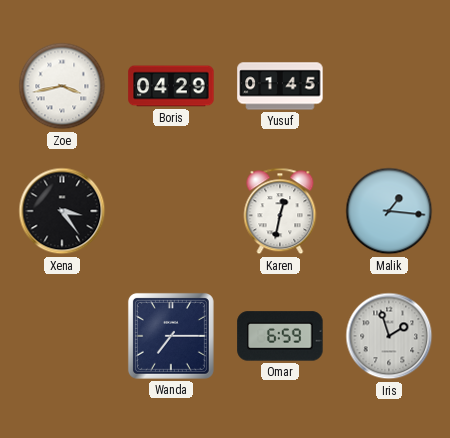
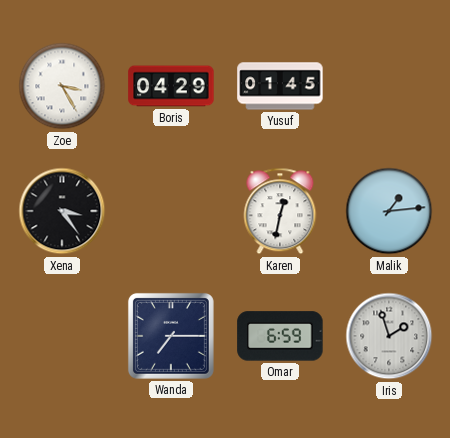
Zoe: 3:43 -> 3:25 (62, 86)
Malik: 1:16 -> 1:14 (389, 211)
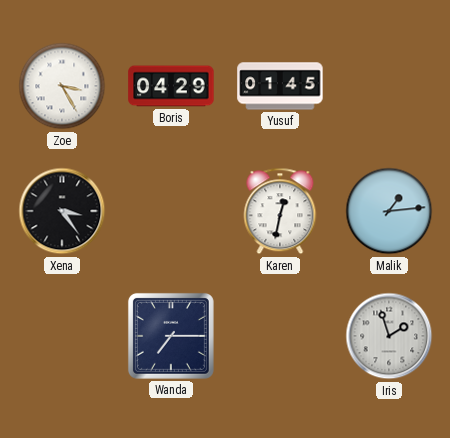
Omar: 6:59 -> none (280, 336)
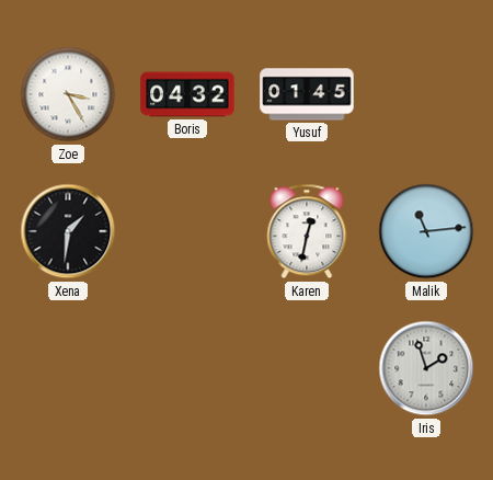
Boris: 04:29 -> 04:32 (187, 94)
Xena: 3:24 -> 1:31 (68, 231)
Malik: 1:14 -> 11:14 (426, 231)
Wanda: 7:15 -> none (171, 336)
